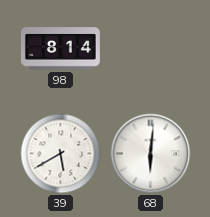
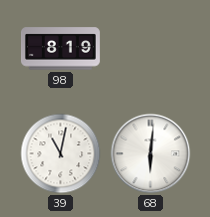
98: 8:14 -> 8:19 (60, 49)
39: 5:40 -> 11:02 (61, 154)
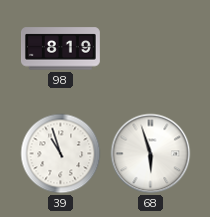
39: 11:02 -> 10:57 (61, 154)
68: 6:01 -> 5:57 (151, 154)
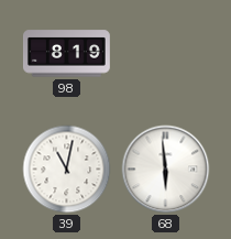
39: 10:57 -> 11:02 (67, 170)
68: 5:57 -> 5:59 (166, 170)
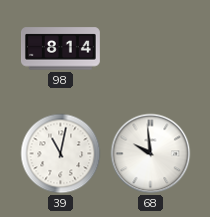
98: 8:19 -> 8:14 (60, 49)
68: 5:59 -> 9:59 (151, 154)
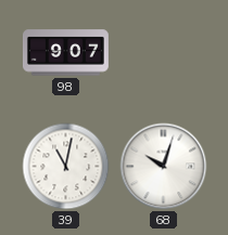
98: 8:14 -> 9:07 (65, 53)
68: 9:59 -> 10:03 (164, 167)
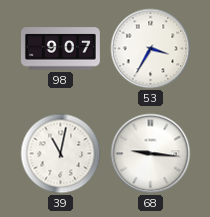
53: none -> 3:35 (151, 49)
68: 10:03 -> 9:16 (151, 154)
